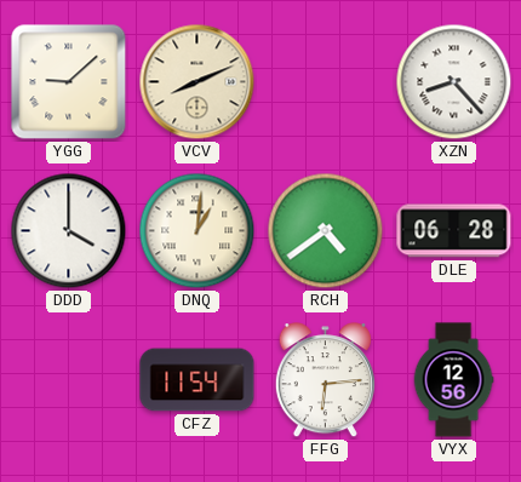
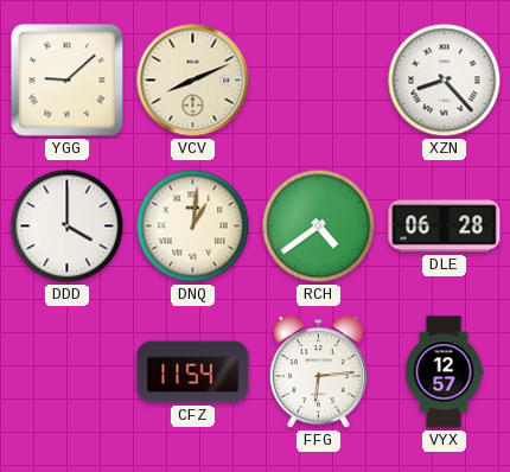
VYX: 12:56 -> 12:57 (444, 372)
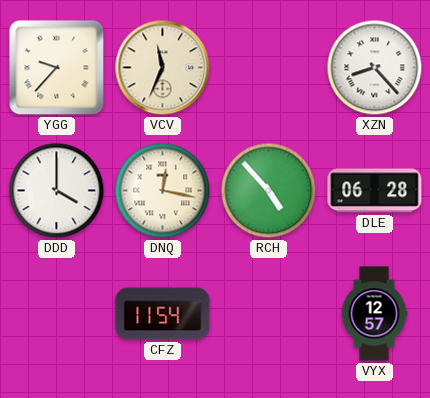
YGG: 9:08 -> 9:37 (57, 68)
VCV: 8:11 -> 11:34 (163, 68)
DNQ: 1:01 -> 12:17 (163, 191)
RCH: 4:39 -> 4:53 (269, 191)
FFG: 6:14 -> none (318, 372)
